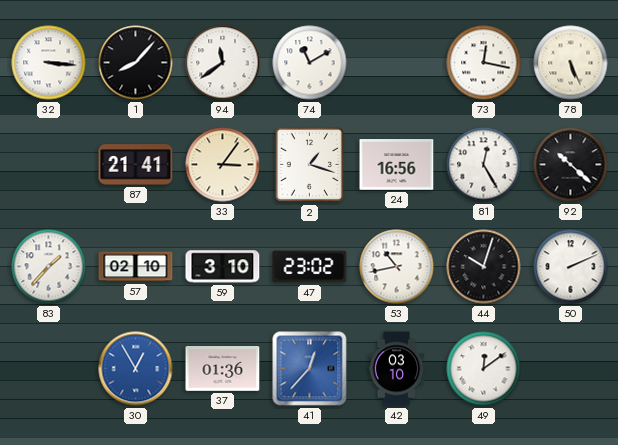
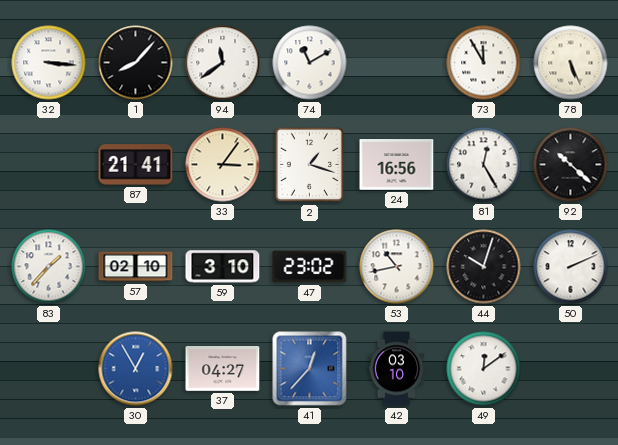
73: 12:17 -> 11:55 (484, 63)
37: 01:36 -> 04:27 (223, 369)
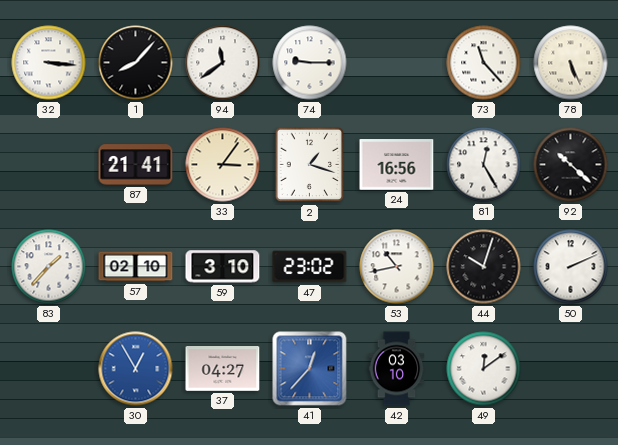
74: 11:10 -> 9:15 (310, 63)
73: 11:55 -> 11:23 (484, 63)
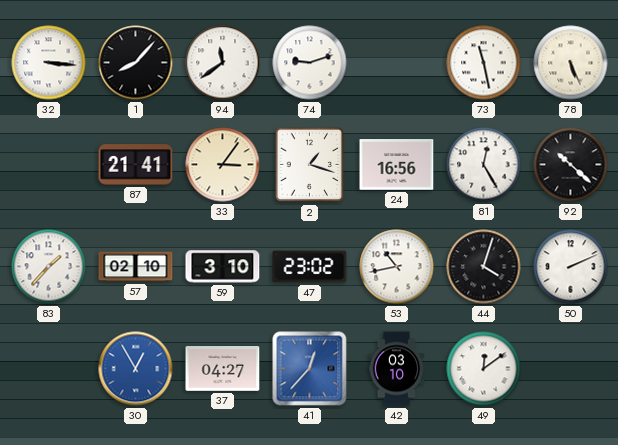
74: 9:15 -> 9:12 (310, 63)
73: 11:23 -> 11:28 (484, 63)
44: 10:03 -> 4:03 (484, 267)
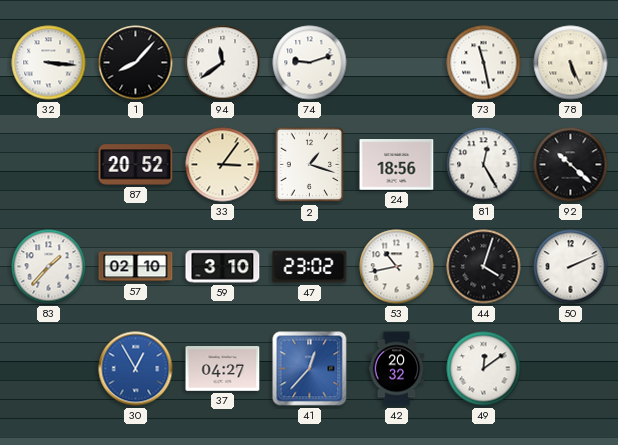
87: 21:41 -> 20:52 (136, 165)
24: 16:56 -> 18:56 (397, 165)
42: 03:10 -> 20:32 (397, 369)
